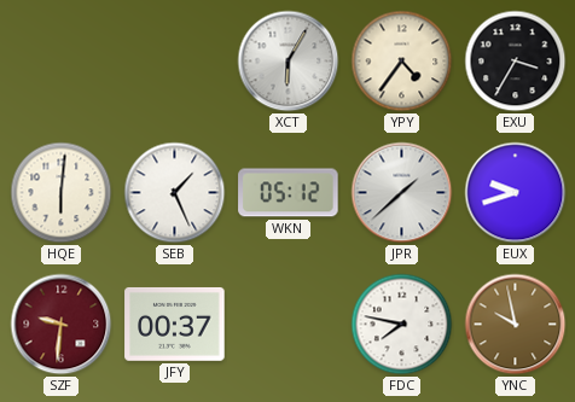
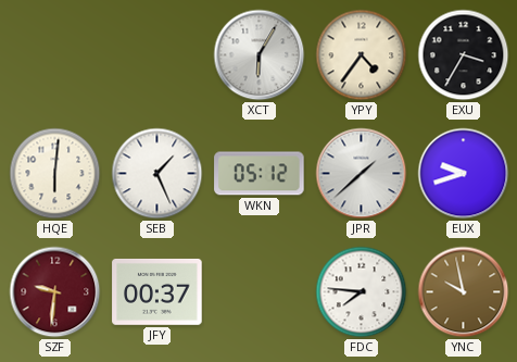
FDC: 7:47 -> 7:46 (362, 292)
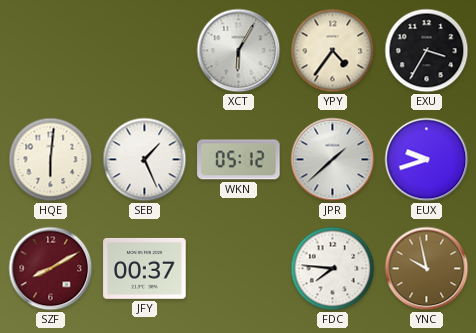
SZF: 9:31 -> 8:10 (51, 269)
